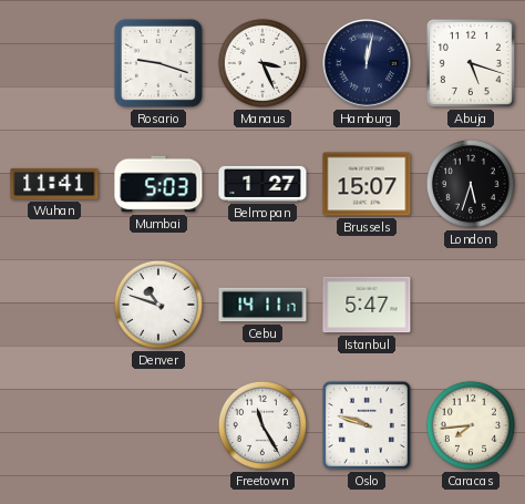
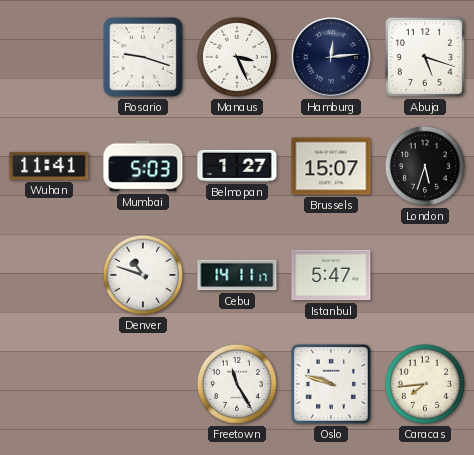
Hamburg: 12:02 -> 12:14 (331, 57)
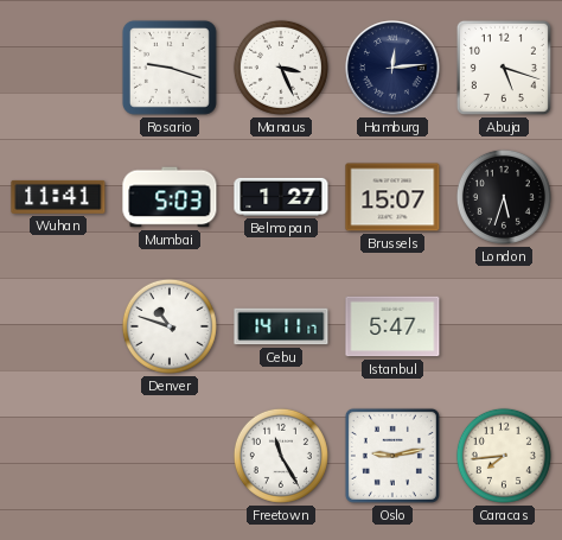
Oslo: 9:48 -> 9:13 (392, 456)
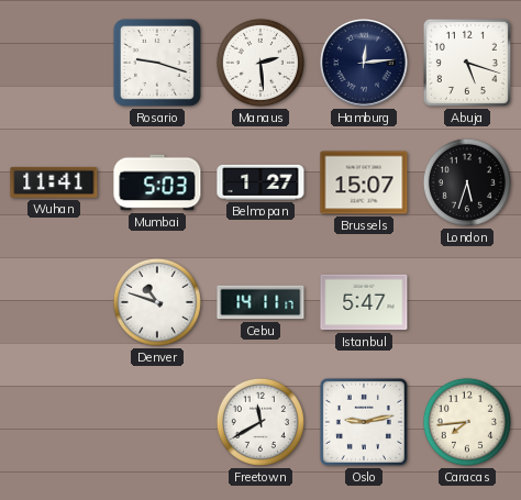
Manaus: 3:26 -> 2:29 (260, 63)
Freetown: 11:25 -> 11:40 (260, 422)
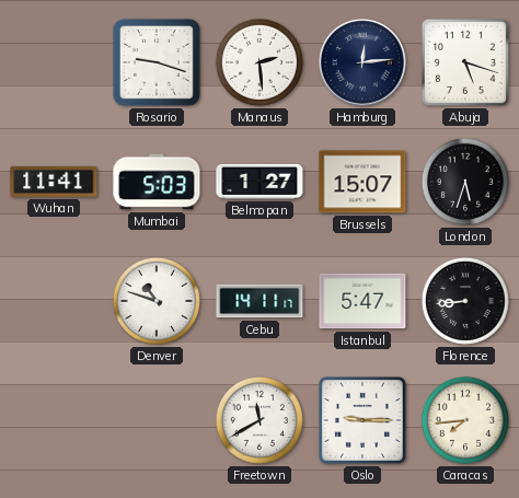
Florence: none -> 8:44 (465, 301)
Oslo: 9:13 -> 9:15 (362, 420)
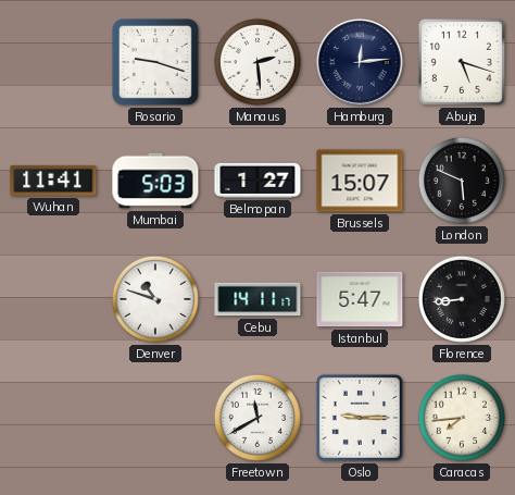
London: 5:33 -> 5:49 (462, 181)
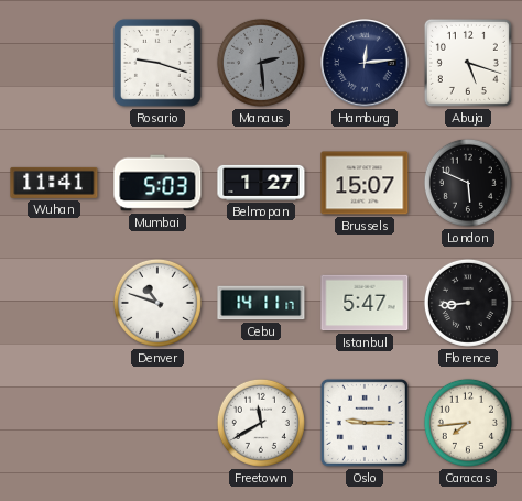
Manaus dial: white -> grey (261, 63)
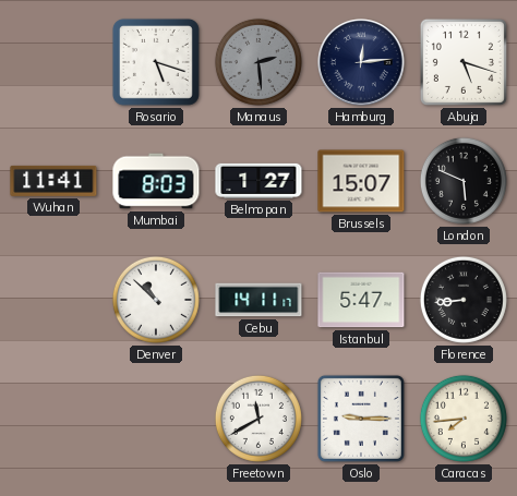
Rosario: 9:18 -> 5:18 (156, 62)
Mumbai: 5:03 -> 8:03 (156, 181)
Denver: 10:48 -> 10:52 (156, 300)
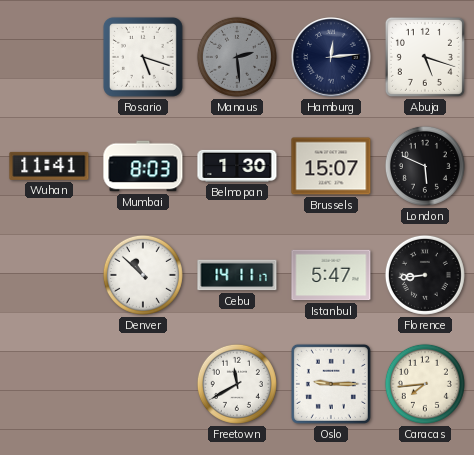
Belmopan: 1:27 -> 1:30 (237, 166)
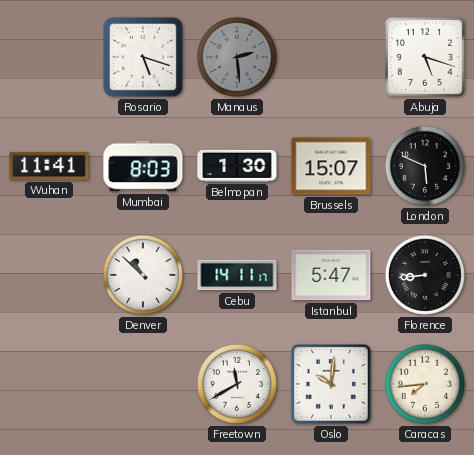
Hamburg: 12:14 -> none (331, 57)
Oslo: 9:15 -> 10:01 (331, 384)
